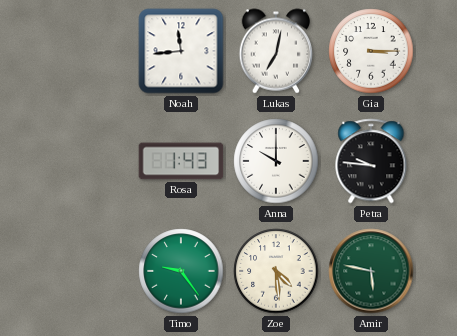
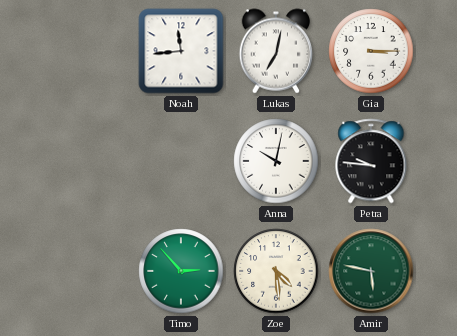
Rosa: 1:43 -> none (181, 161)
Anna: 10:00 -> 10:02 (276, 161)
Timo: 9:24 -> 2:53 (181, 271)
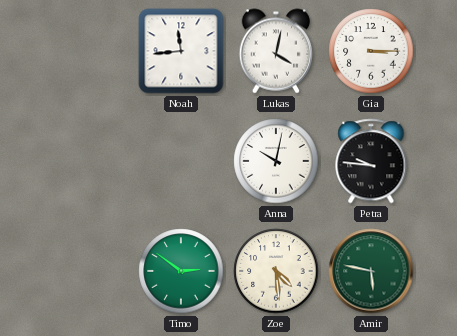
Lukas: 7:02 -> 4:02 (276, 51)
Timo: 2:53 -> 2:51 (181, 271)
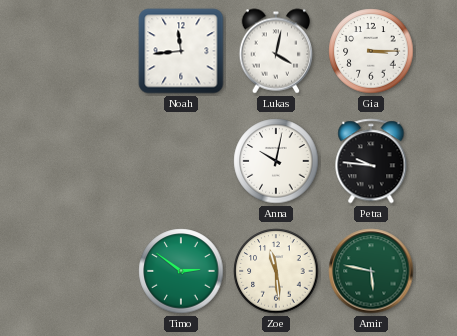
Zoe: 4:29 -> 11:29 (276, 271)
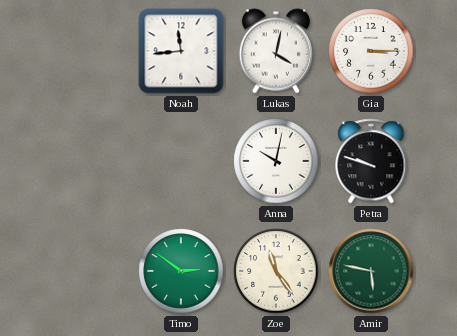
Petra: 9:46 -> 9:48 (371, 161)
Zoe: 11:29 -> 11:24 (276, 271)
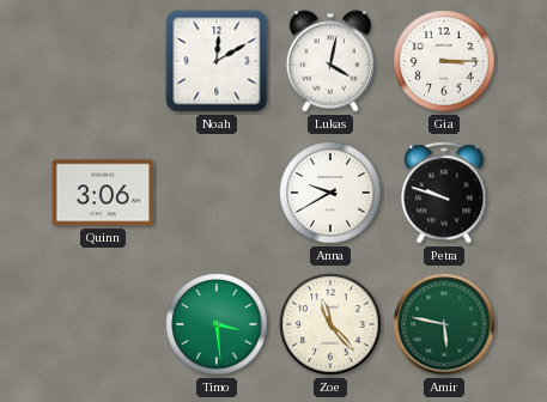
Noah: 11:44 -> 12:10 (217, 61)
Quinn: none -> 3:06 (103, 193)
Anna: 10:02 -> 9:40 (330, 193)
Timo: 2:51 -> 3:29 (217, 324)
Zoe: 11:24 -> 11:23 (330, 324)
